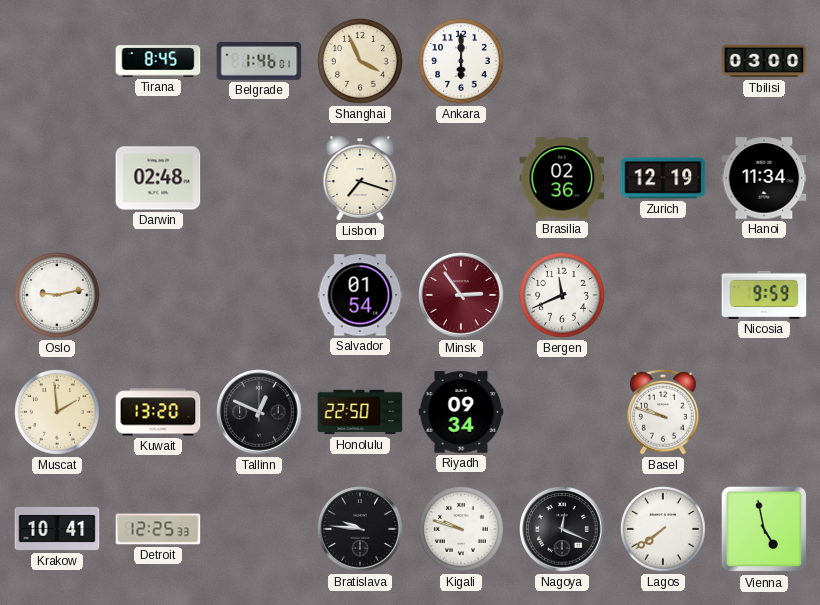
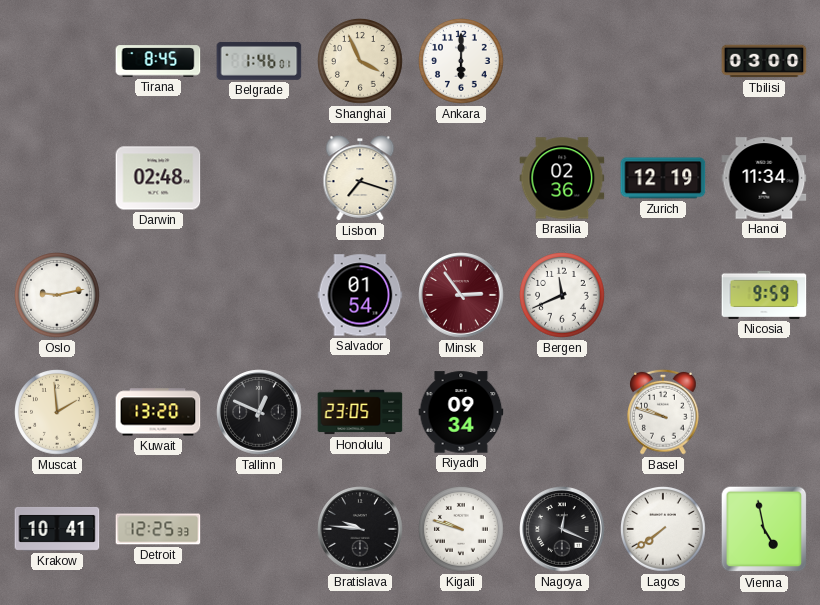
Honolulu: 22:50 -> 23:05 (360, 412)
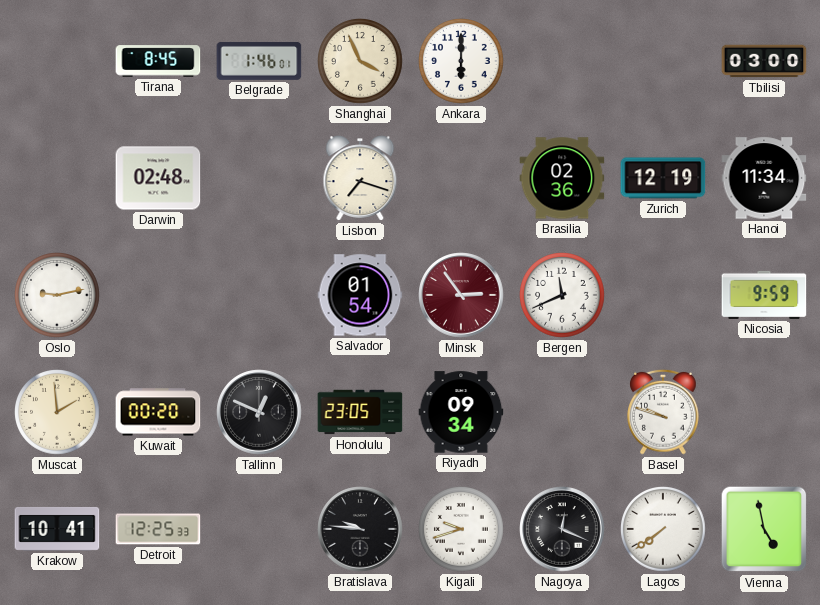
Kuwait: 13:20 -> 00:20 (158, 412)
Kigali: 9:48 -> 9:42 (462, 530)
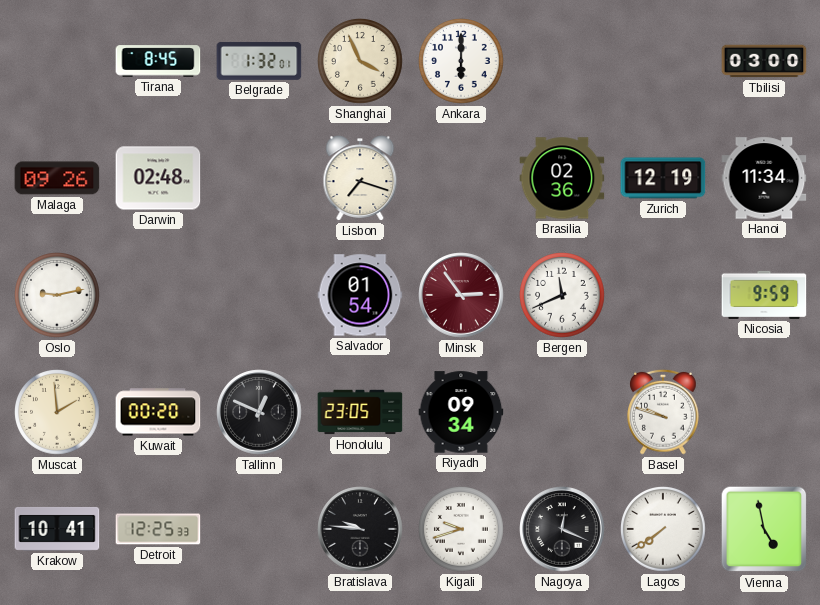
Belgrade: 1:46 -> 1:32 (259, 61)
Malaga: none -> 09:26 (57, 178)
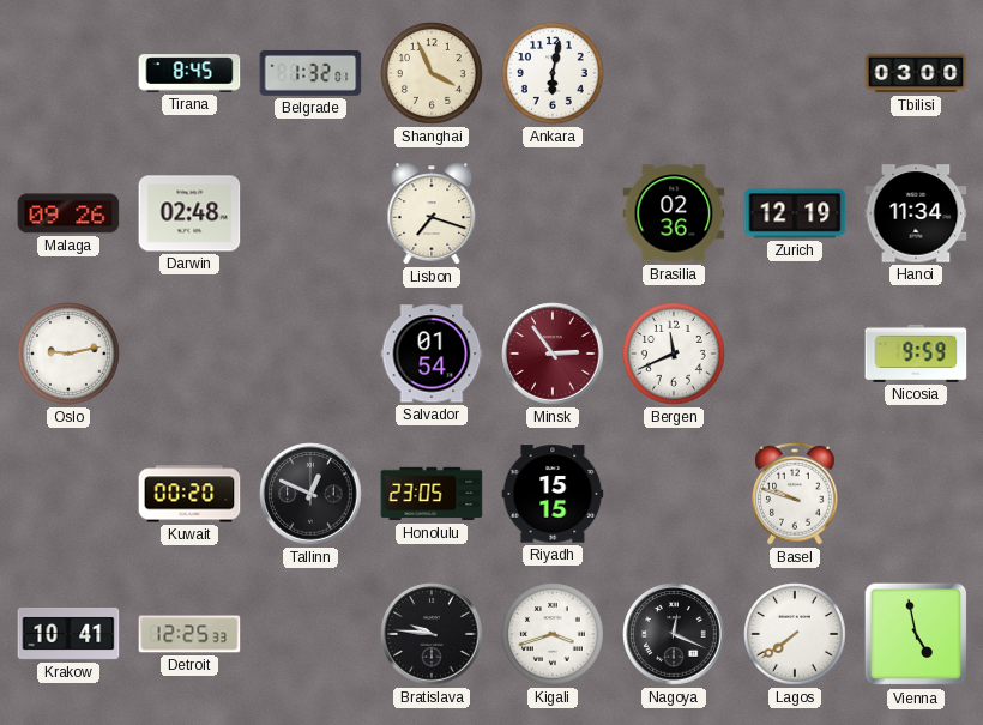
Ankara: 6:00 -> 6:02 (554, 74)
Muscat: 1:59 -> none (58, 413)
Riyadh: 09:34 -> 15:15 (553, 494)
Kigali: 9:42 -> 3:42 (554, 635)
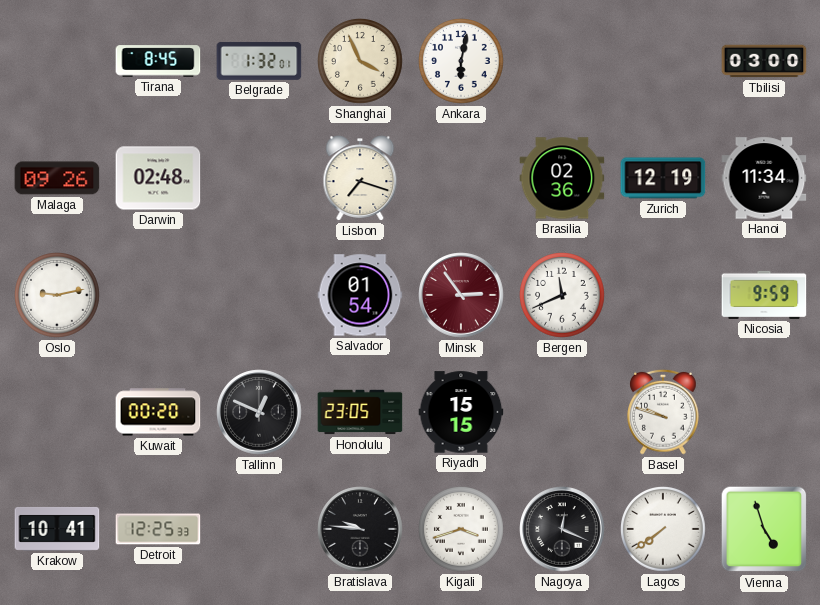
Vienna: 4:58 -> 4:57 (764, 529)
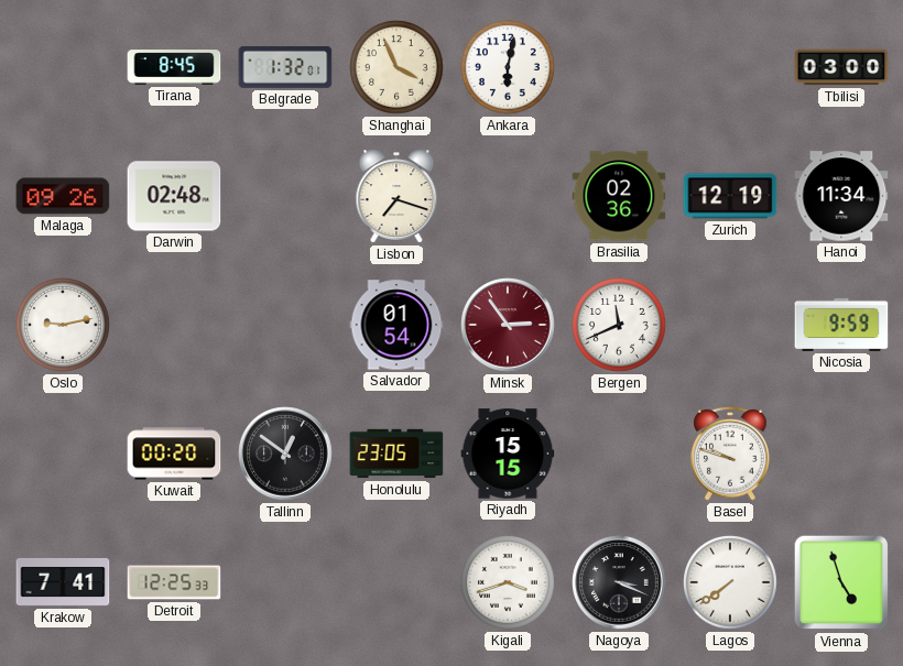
Tallinn: 12:49 -> 12:51 (285, 454)
Krakow: 10:41 -> 7:41 (63, 582)
Bratislava: 9:46 -> none (360, 529)
Nagoya: 12:19 -> 3:19 (619, 582)
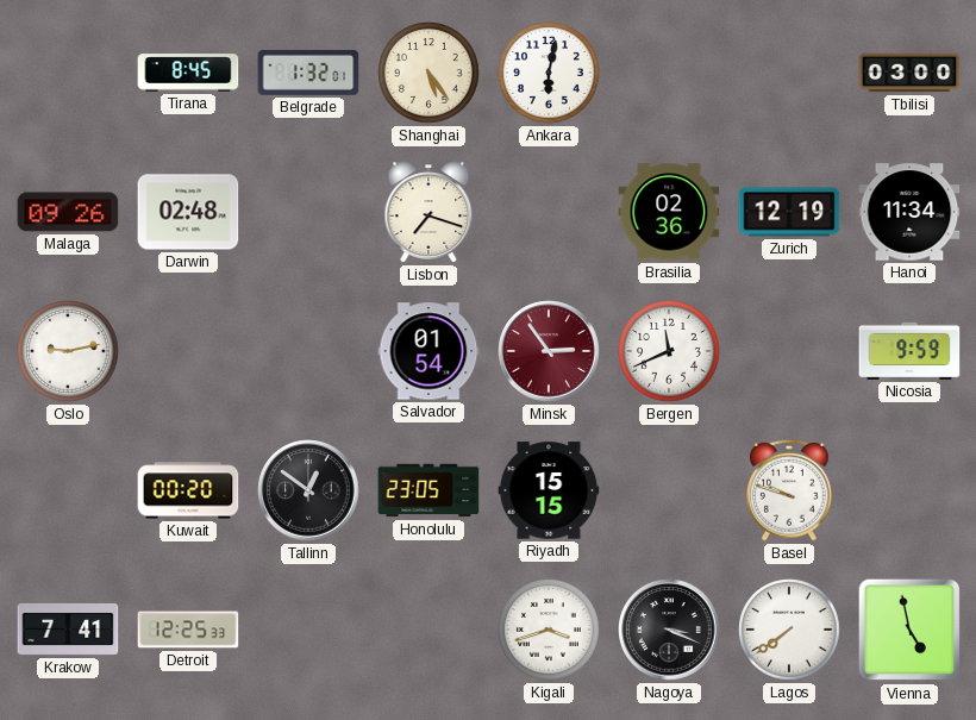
Shanghai: 3:56 -> 5:24 (430, 74)
Vienna: 4:57 -> 4:58 (909, 630)
